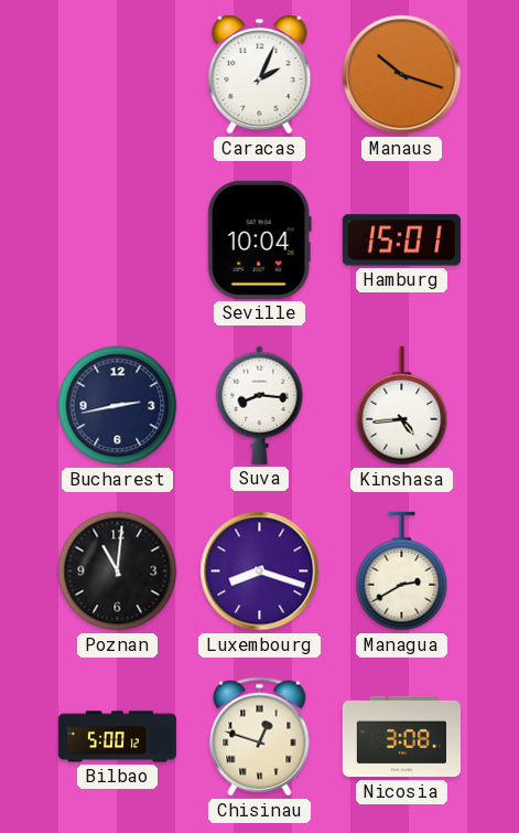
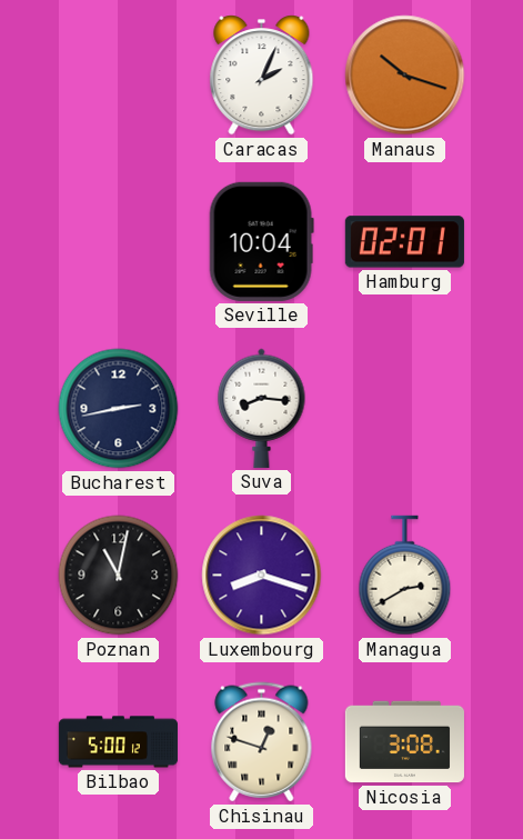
Hamburg: 15:01 -> 02:01 (404, 242)
Kinshasa: 4:44 -> none (402, 406)
Poznan: 11:01 -> 11:02 (119, 576)
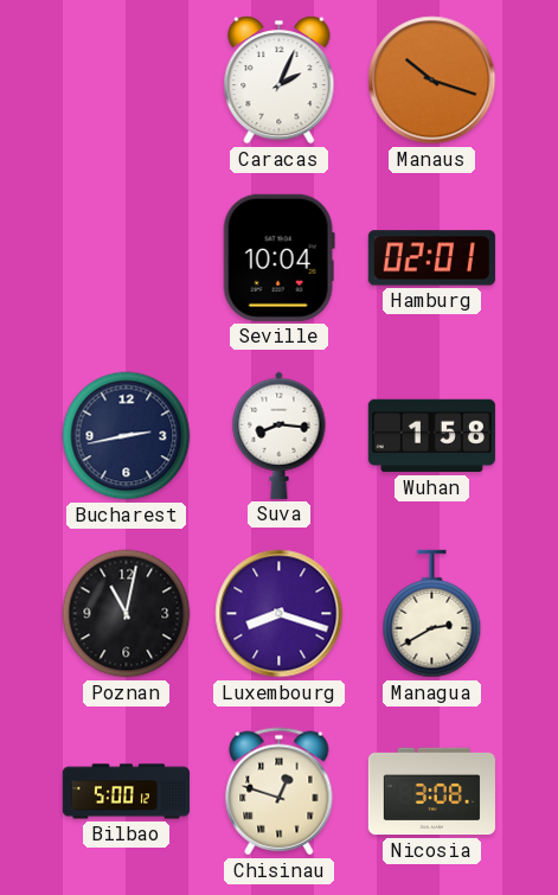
Wuhan: none -> 1:58 (431, 436)
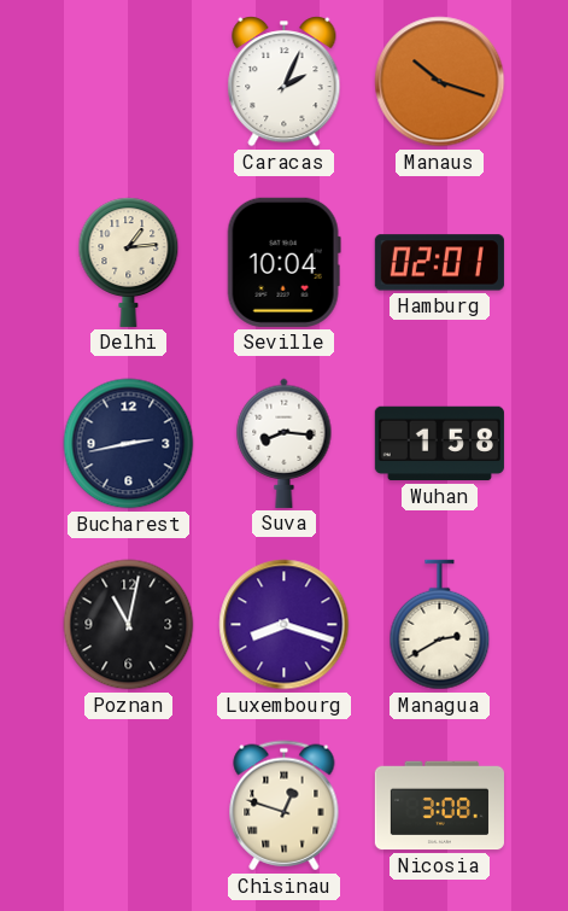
Delhi: none -> 1:14 (129, 262)
Bilbao: 5:00 -> none (126, 792)
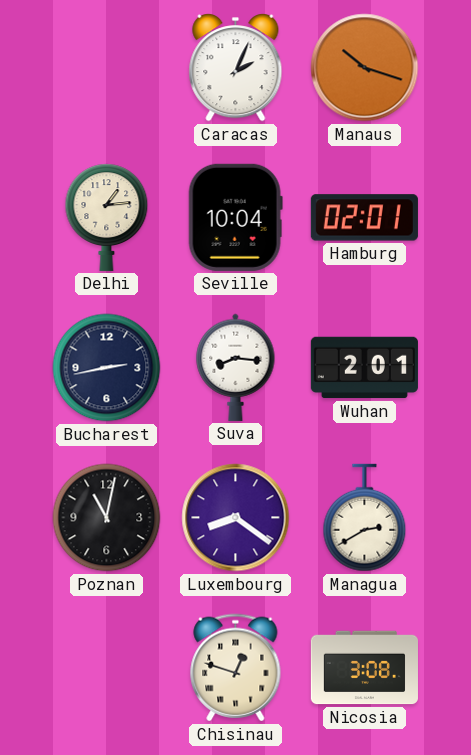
Wuhan: 1:58 -> 2:01 (364, 368)
Luxembourg: 8:18 -> 8:21 (236, 518)
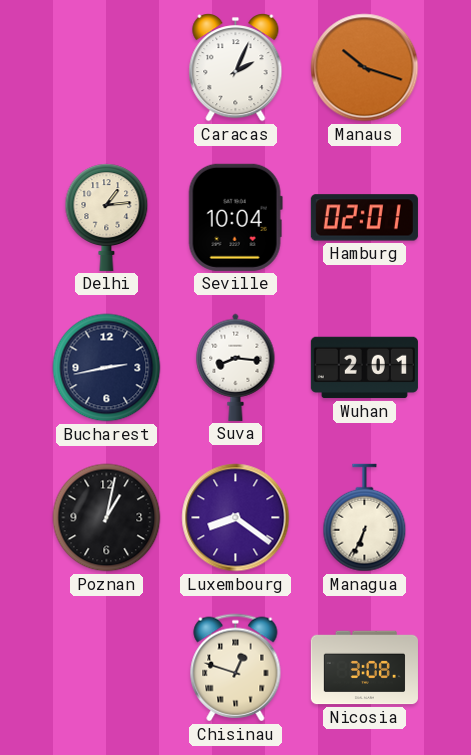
Poznan: 11:02 -> 1:02 (107, 518)
Managua: 2:40 -> 6:34 (365, 518)
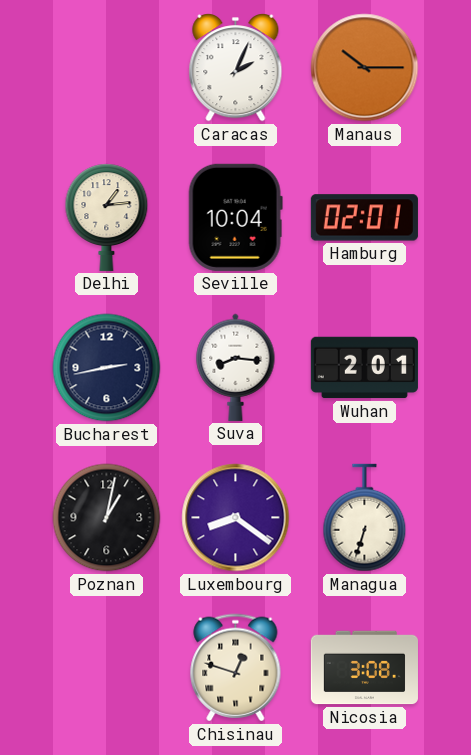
Manaus: 10:18 -> 10:15 (365, 68)
Managua: 6:34 -> 6:33 (365, 518)
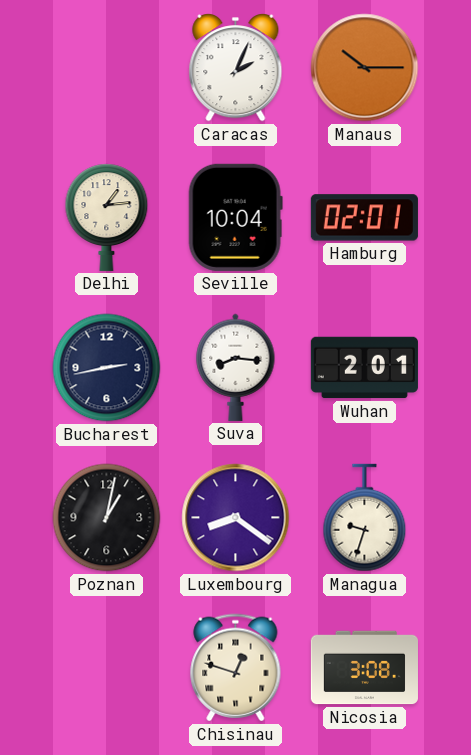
Managua: 6:33 -> 9:33 (365, 518)
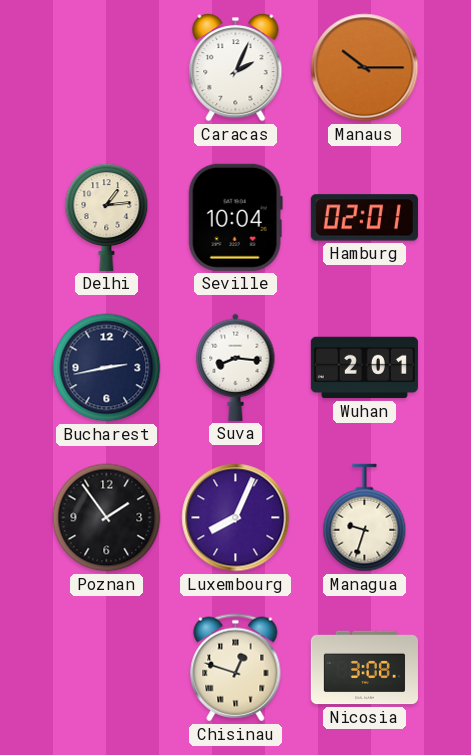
Poznan: 1:02 -> 1:54 (107, 518)
Luxembourg: 8:21 -> 8:04 (236, 518)
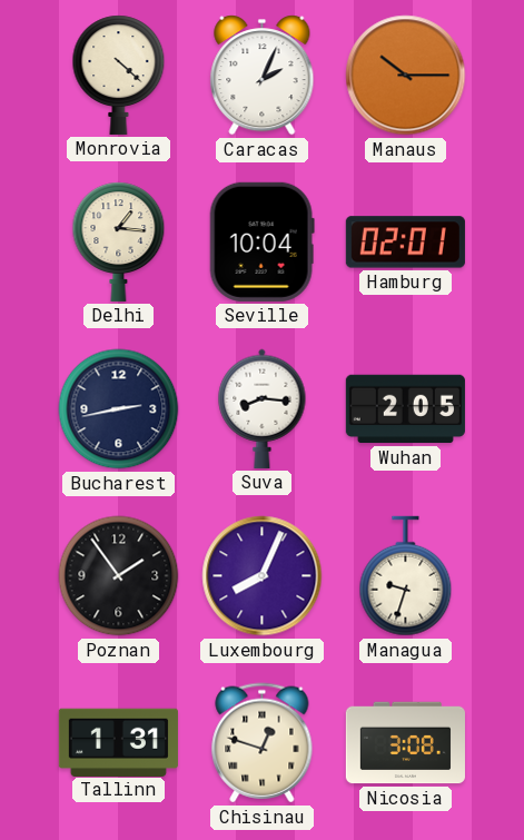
Monrovia: none -> 4:22 (119, 75)
Delhi: 1:14 -> 1:16 (119, 241)
Wuhan: 2:01 -> 2:05 (405, 409)
Tallinn: none -> 1:31 (118, 742)
